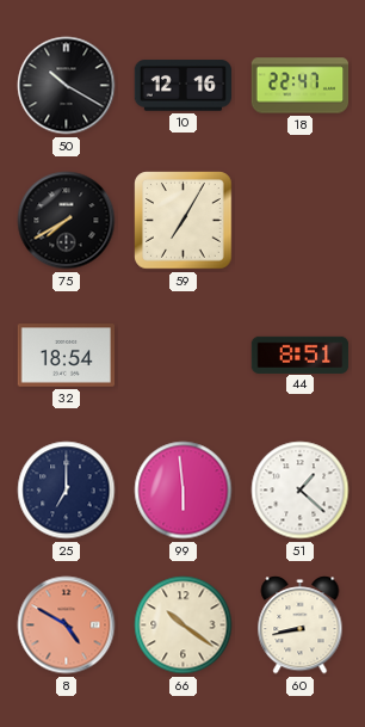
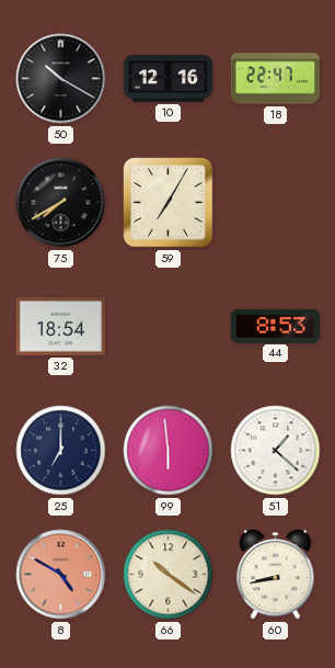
44: 8:51 -> 8:53 (276, 326)
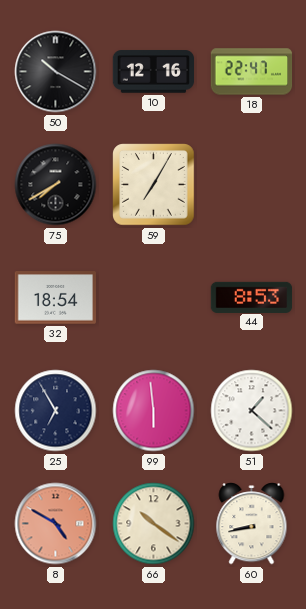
25: 7:00 -> 6:55 (56, 411)
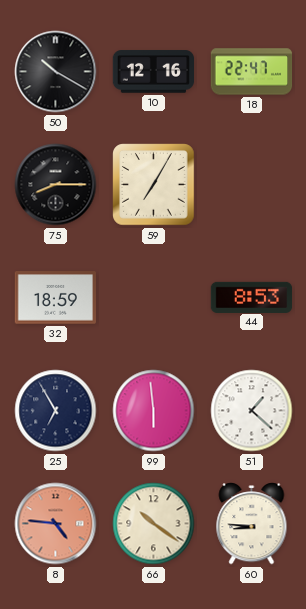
75: 7:40 -> 8:15 (56, 185)
32: 18:54 -> 18:59 (56, 298)
8: 4:50 -> 4:46 (56, 524)
60: 8:43 -> 8:46 (252, 524)
